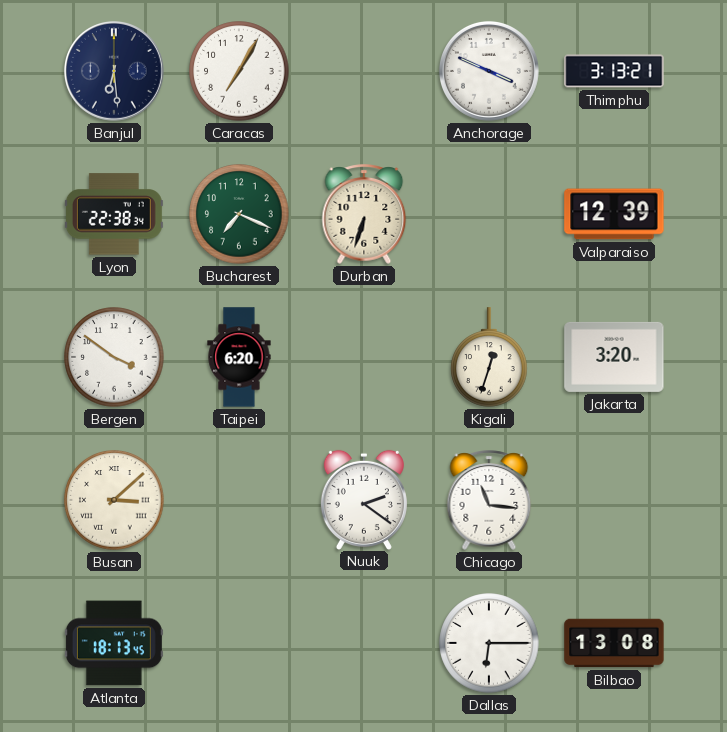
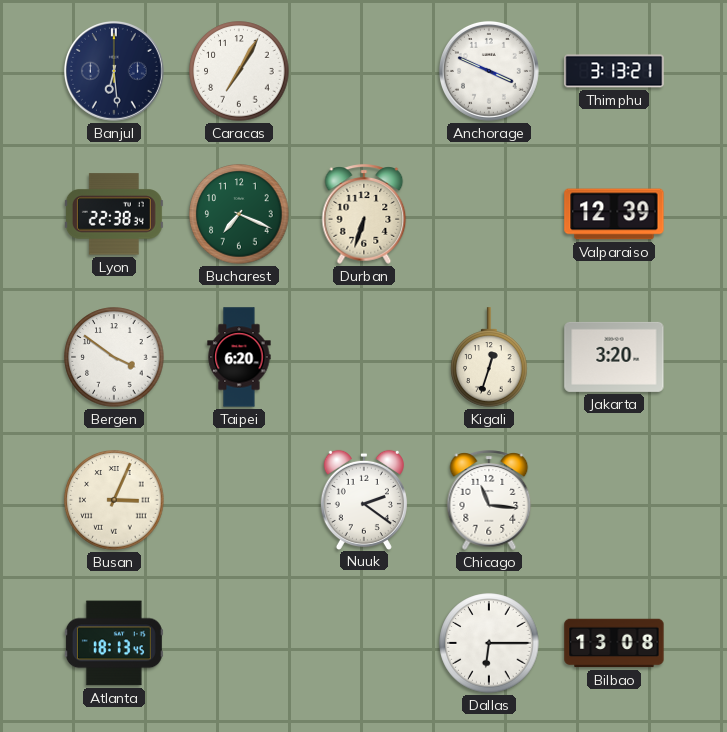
Busan: 3:08 -> 3:04 (114, 500)
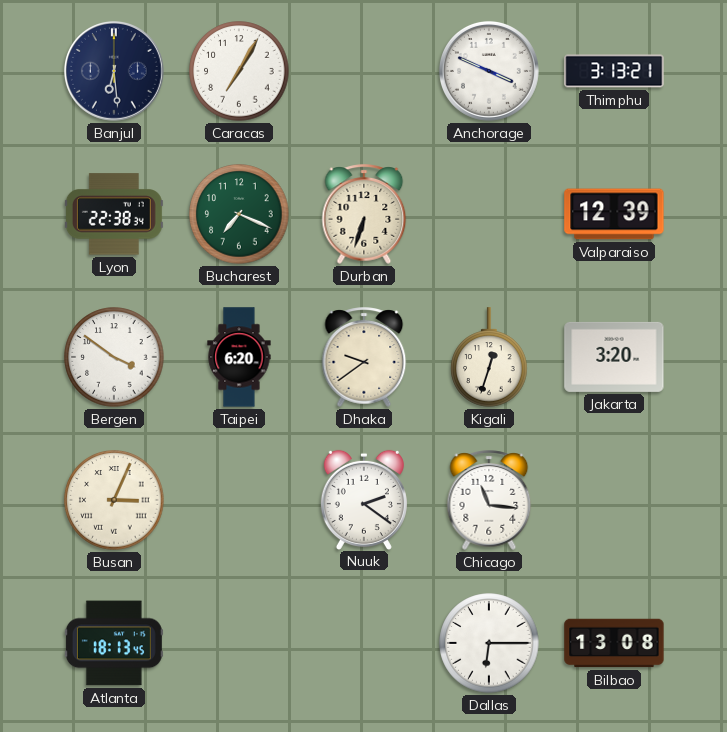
Dhaka: none -> 9:39 (364, 357)
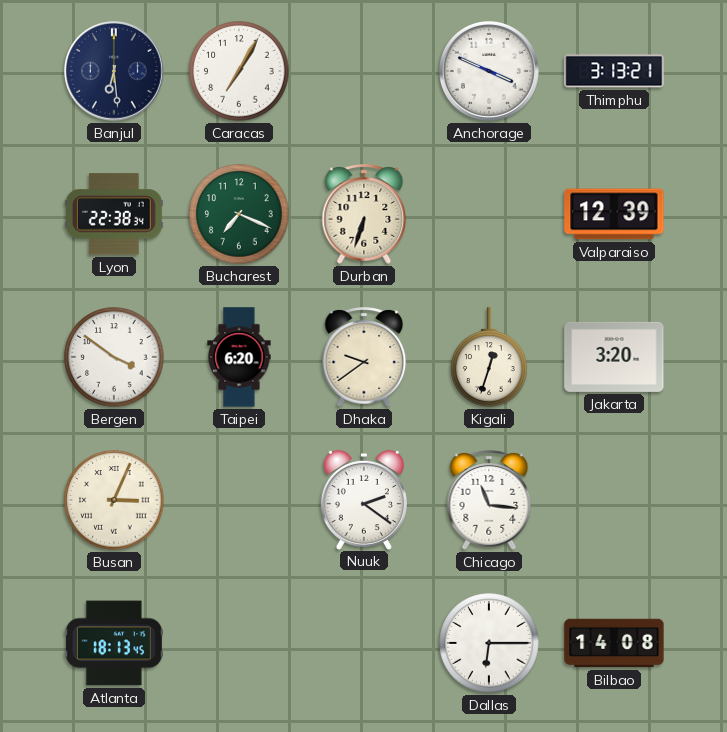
Bilbao: 13:08 -> 14:08 (614, 643)
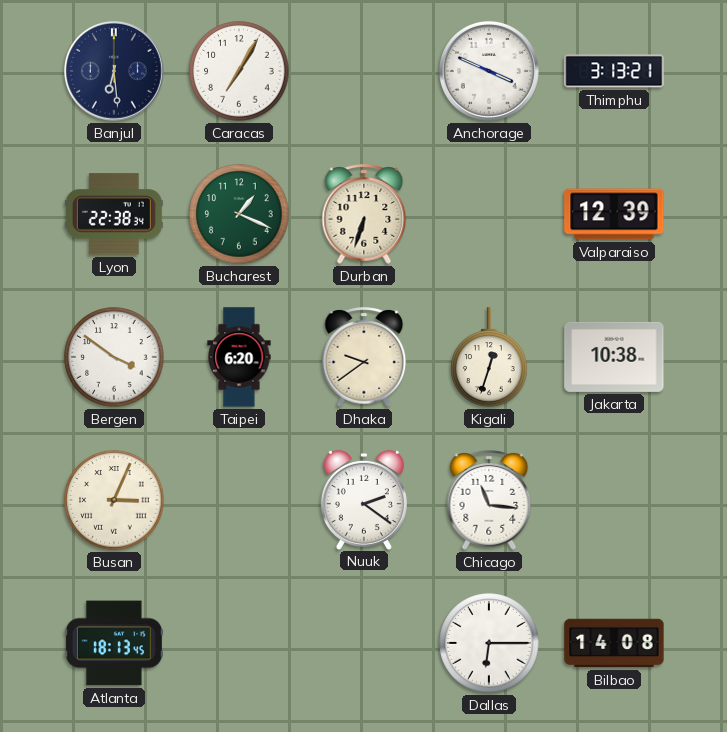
Bucharest: 7:19 -> 1:19 (239, 214)
Jakarta: 3:20 -> 10:38 (614, 357)
